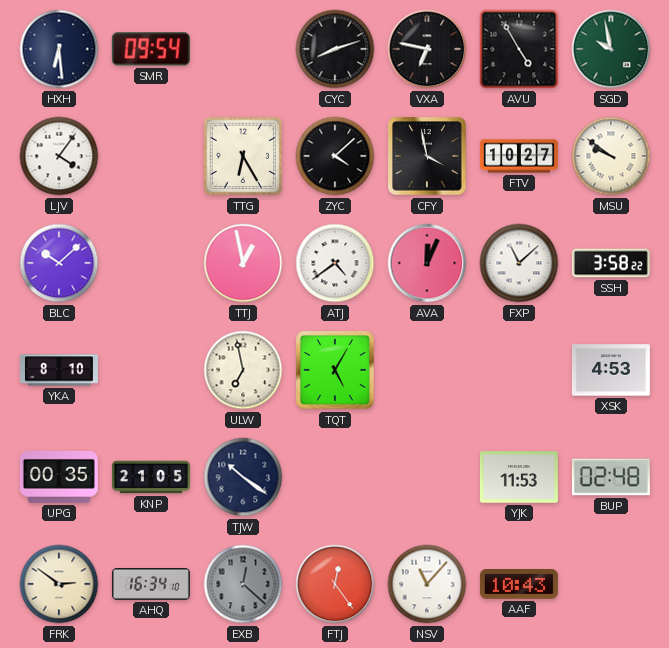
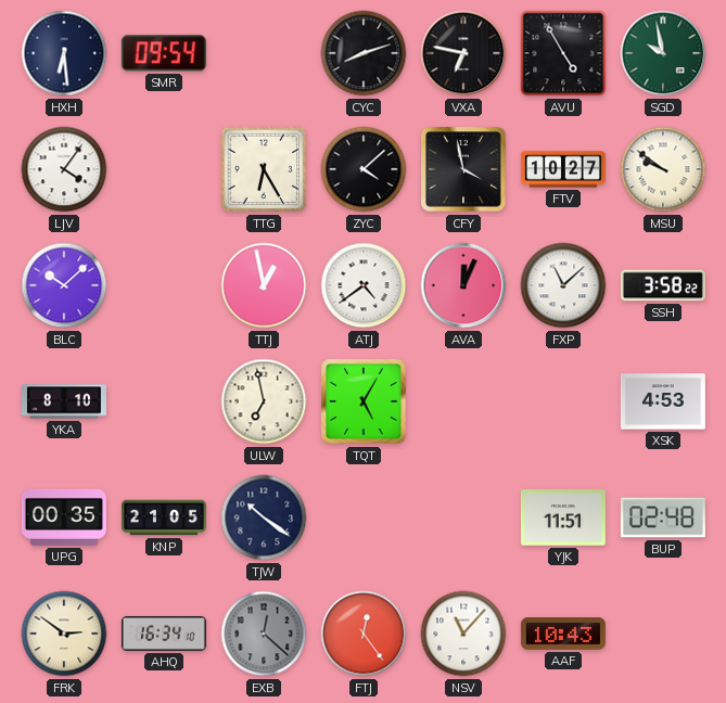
YJK: 11:53 -> 11:51 (563, 517)
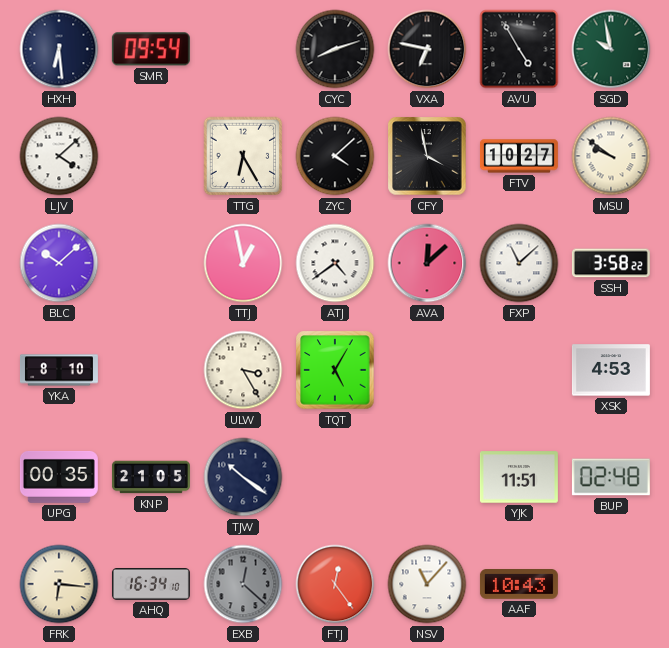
LJV: 4:06 -> 4:08 (59, 156)
AVA: 12:04 -> 12:08 (427, 263)
ULW: 6:58 -> 3:25 (243, 370)
FRK: 2:51 -> 6:16 (59, 584)
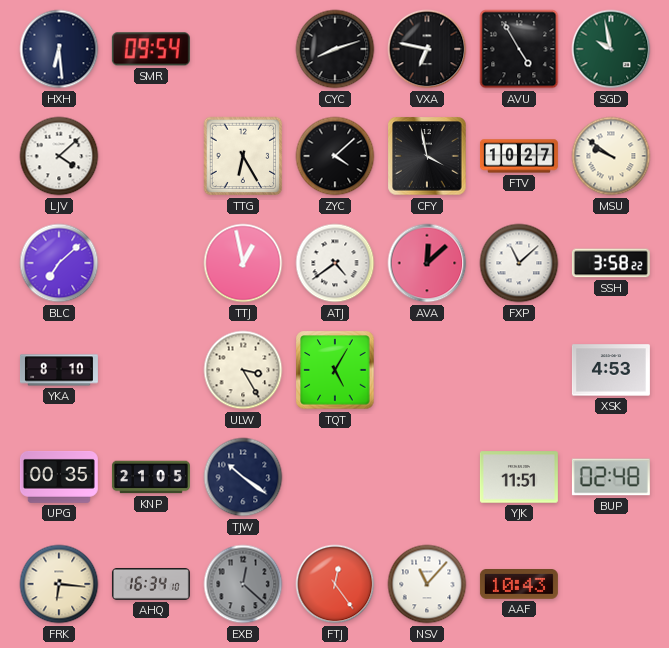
BLC: 10:08 -> 7:08 (59, 263)
